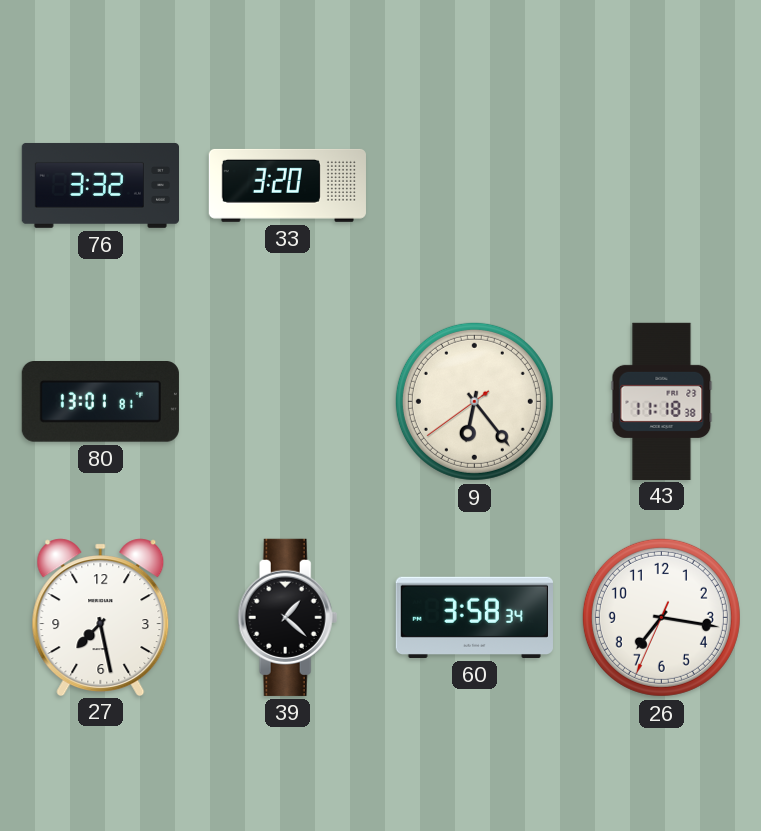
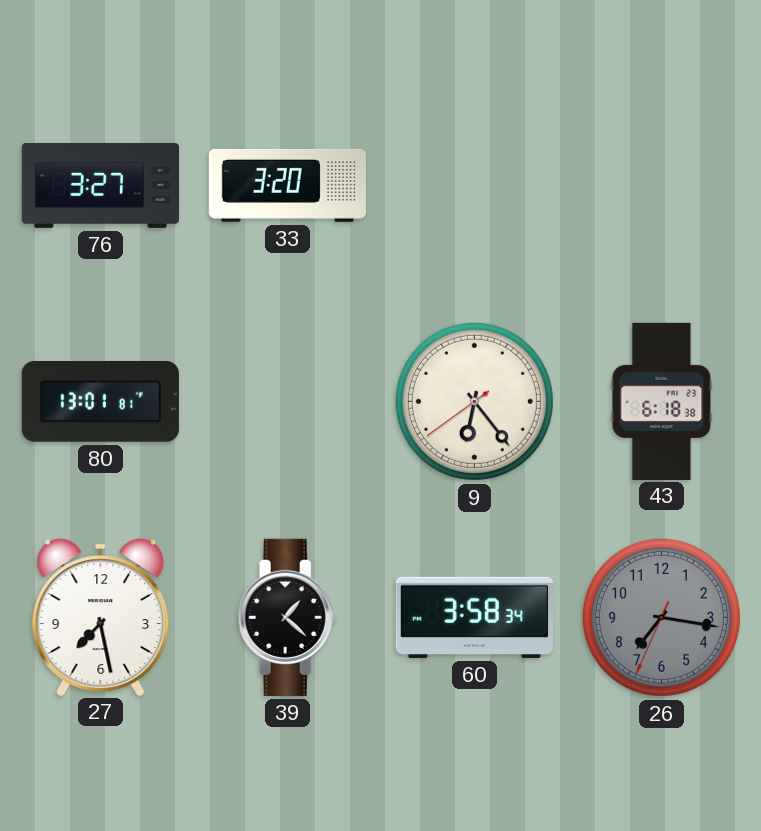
76: 3:32 -> 3:27 (100, 185)
43: 11:18 -> 6:18 (662, 401)
26 dial: white -> grey (661, 617)
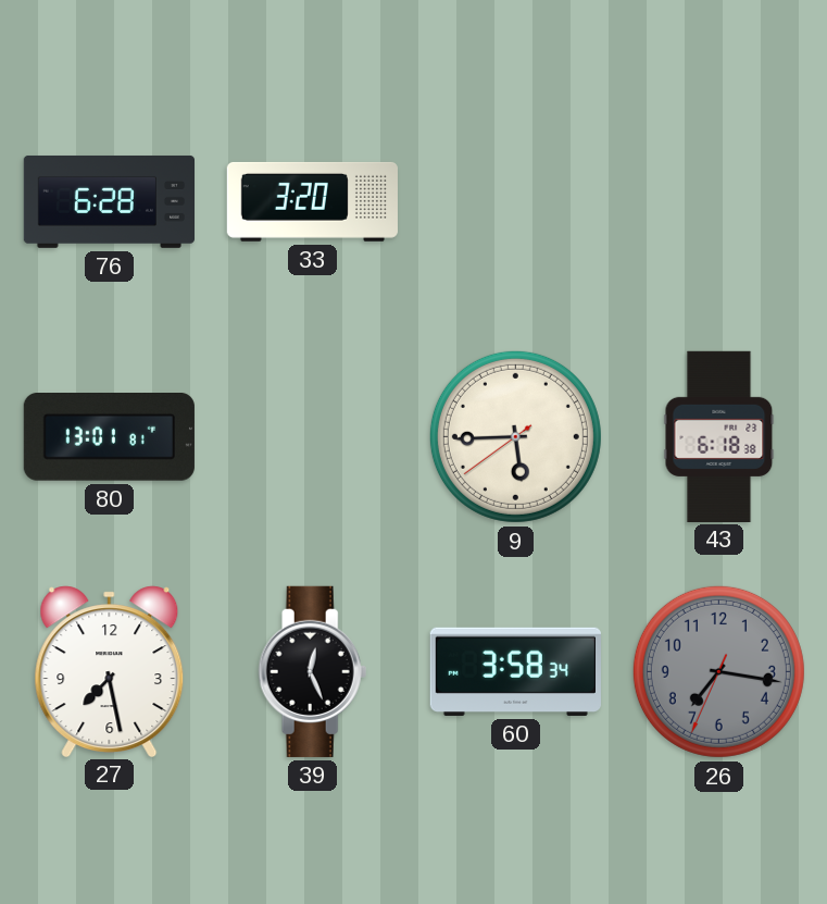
76: 3:27 -> 6:28 (109, 201)
9: 6:23 -> 5:44 (515, 436)
39: 1:22 -> 12:26 (313, 671)
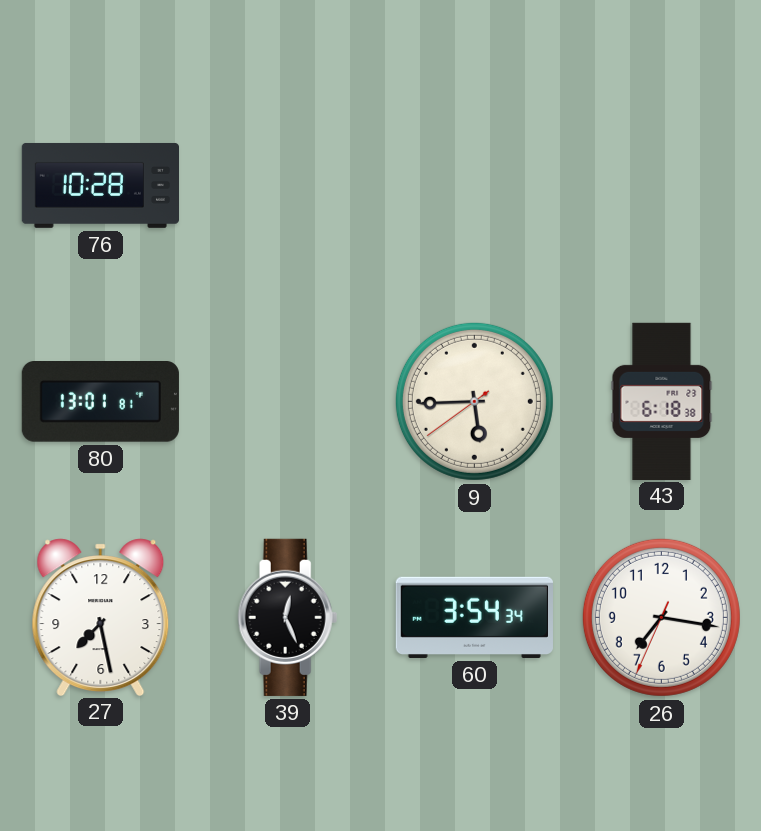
76: 6:28 -> 10:28 (100, 185)
33: 3:20 -> none (312, 201)
60: 3:58 -> 3:54 (474, 617)
26 dial: grey -> white (661, 617)
